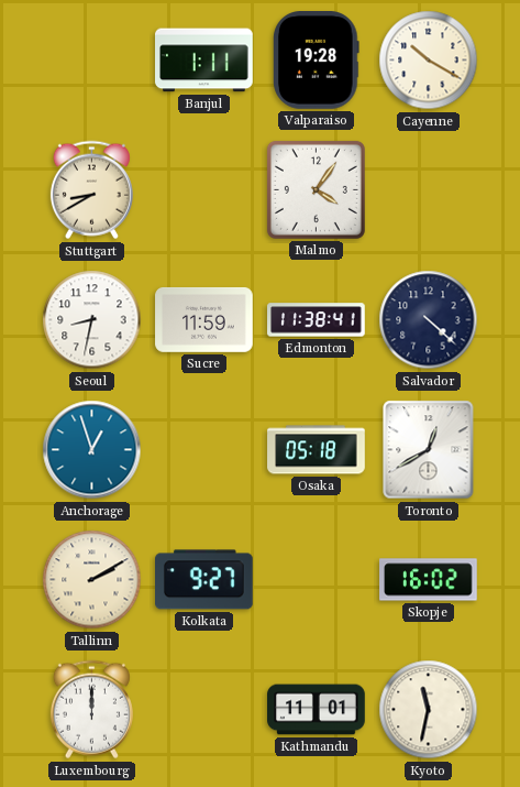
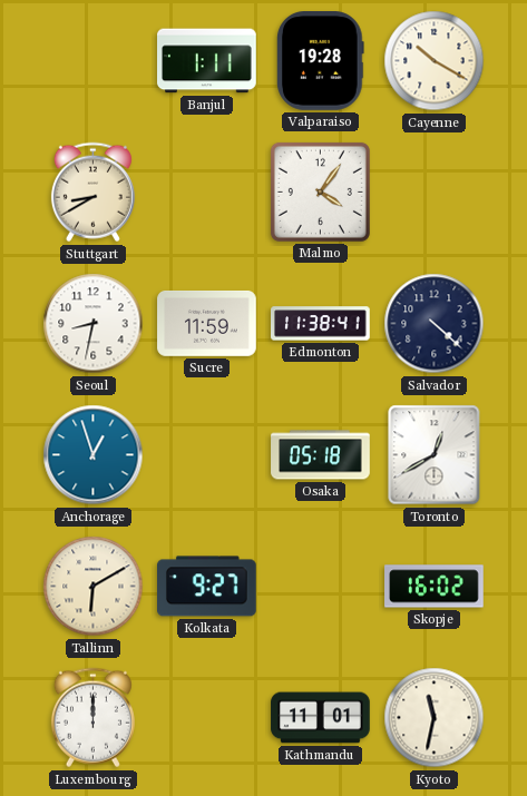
Tallinn: 2:10 -> 6:10 (94, 587)
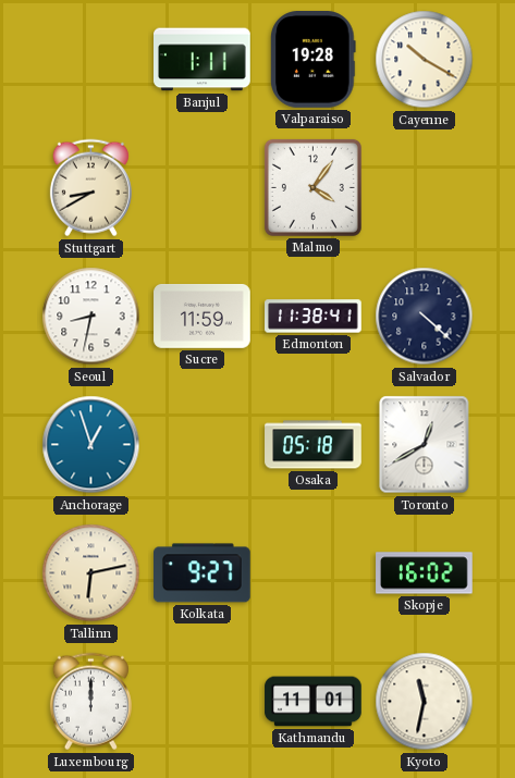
Tallinn: 6:10 -> 6:13 (91, 573)
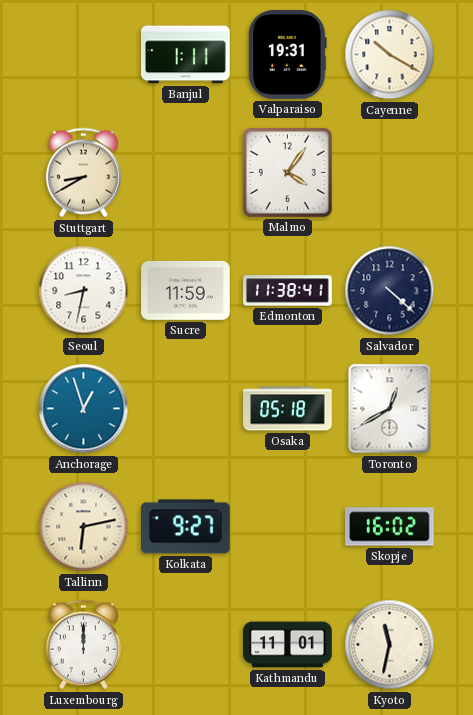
Valparaiso: 19:28 -> 19:31 (288, 55)
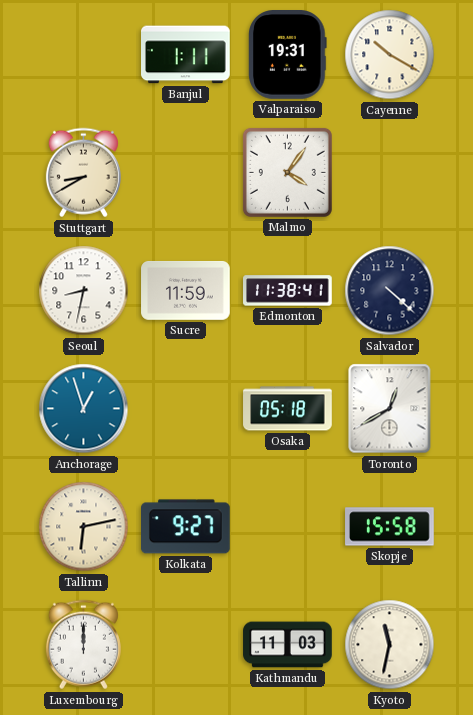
Skopje: 16:02 -> 15:58 (390, 527)
Kathmandu: 11:01 -> 11:03 (288, 645)
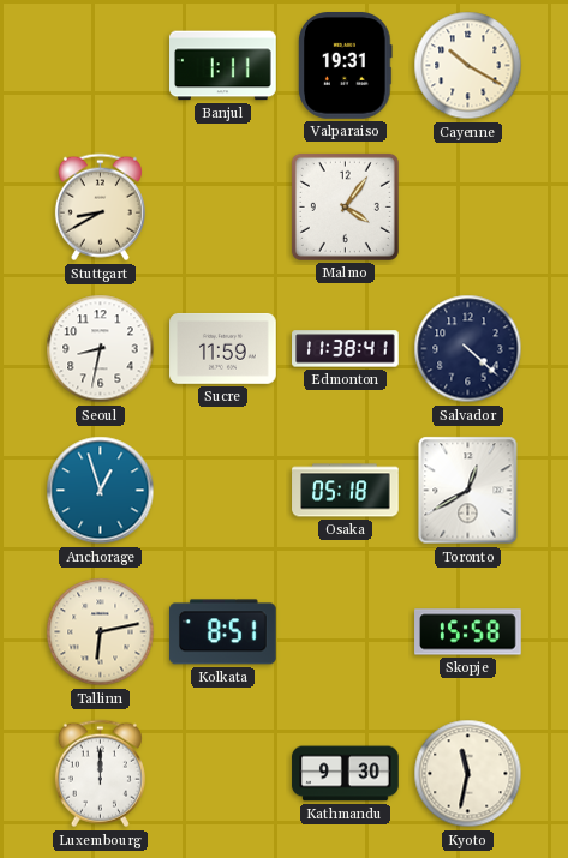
Kolkata: 9:27 -> 8:51 (223, 632)
Kathmandu: 11:03 -> 9:30 (346, 774)
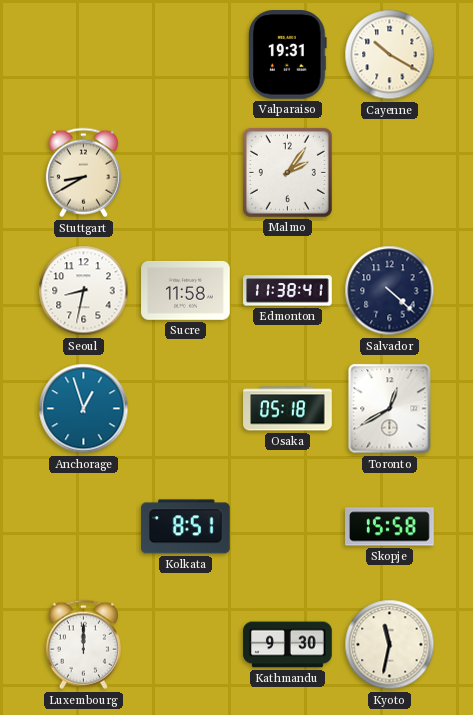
Banjul: 1:11 -> none (223, 66)
Malmo: 4:06 -> 2:06 (287, 172)
Sucre: 11:59 -> 11:58 (186, 290)
Tallinn: 6:13 -> none (101, 632)
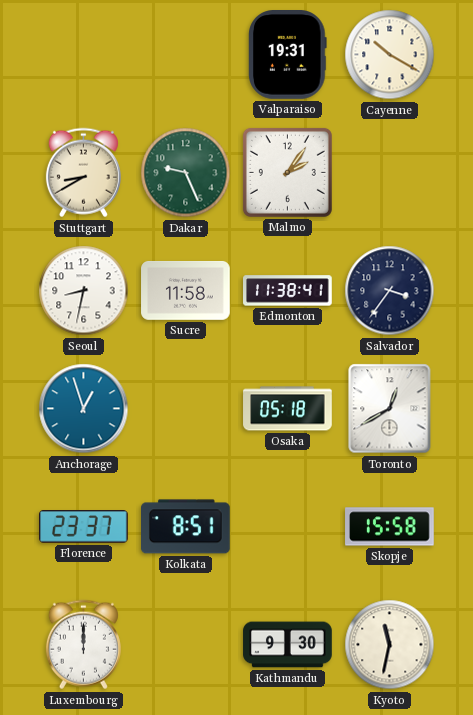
Dakar: none -> 9:26 (186, 173)
Salvador: 4:22 -> 3:36 (390, 291)
Florence: none -> 23:37 (84, 527)
